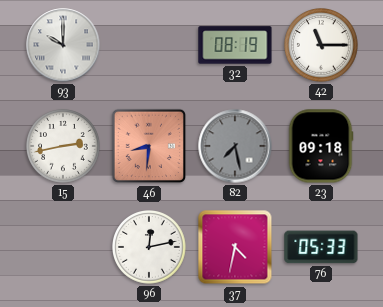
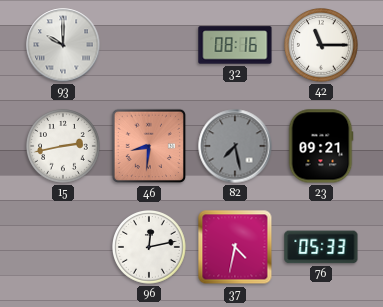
32: 08:19 -> 08:16 (235, 45)
23: 09:18 -> 09:21 (321, 146)
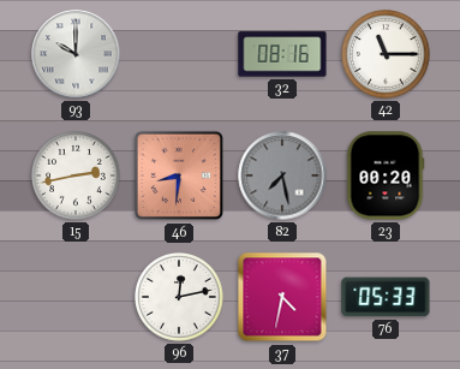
23: 09:21 -> 00:20 (386, 175)
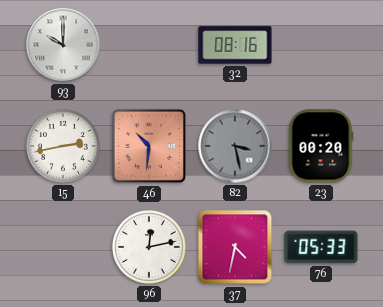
42: 11:15 -> none (387, 55)
46: 8:31 -> 10:31 (149, 146)
82: 7:28 -> 3:28 (235, 146)
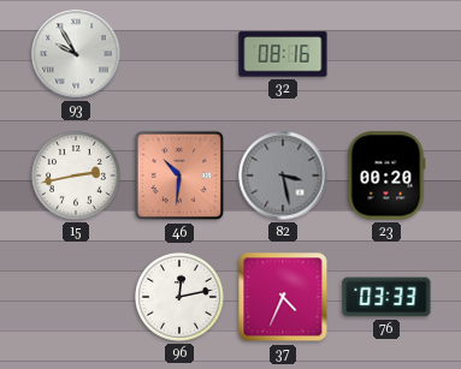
93: 10:00 -> 9:55 (76, 54)
37: 4:32 -> 4:34 (283, 297)
76: 05:33 -> 03:33 (386, 297)
